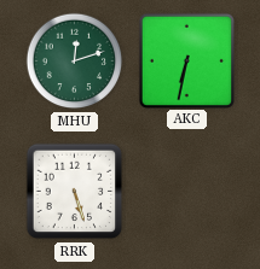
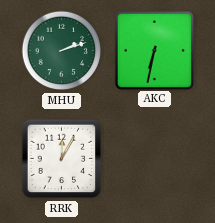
MHU: 12:12 -> 2:12 (62, 51)
RRK: 5:27 -> 12:05 (62, 159)
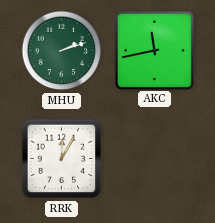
AKC: 6:32 -> 11:43 (154, 50)
